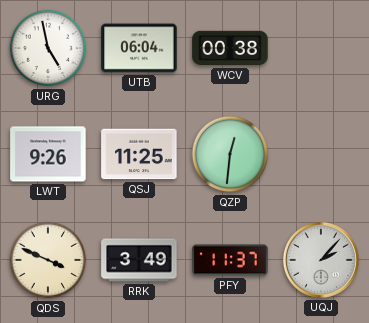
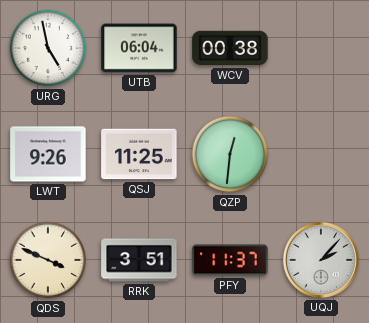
RRK: 3:49 -> 3:51 (139, 260)
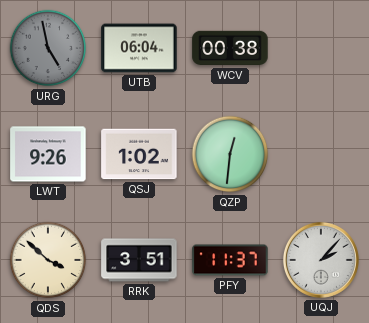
URG dial: white -> grey (48, 48)
QSJ: 11:25 -> 1:02 (139, 154)
QDS: 3:49 -> 3:52 (48, 260)
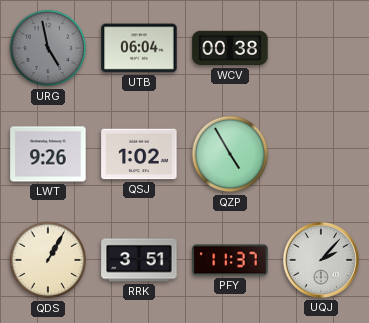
QZP: 12:31 -> 4:55 (230, 154)
QDS: 3:52 -> 1:05 (48, 260)
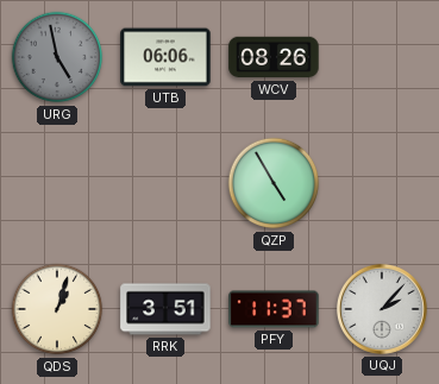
UTB: 06:04 -> 06:06 (165, 57)
WCV: 00:38 -> 08:26 (274, 57)
LWT: 9:26 -> none (48, 154)
QSJ: 1:02 -> none (139, 154)
QDS: 1:05 -> 1:03 (57, 309)
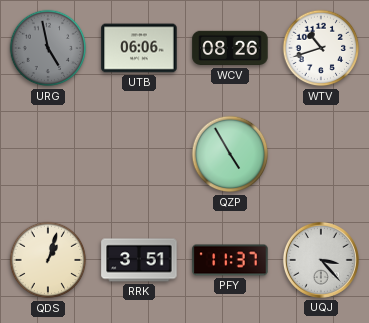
WTV: none -> 10:42 (321, 48)
UQJ: 2:07 -> 3:23 (321, 260)
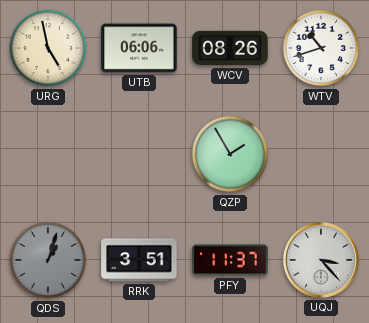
URG dial: grey -> cream (48, 48)
QZP: 4:55 -> 1:55 (230, 154)
QDS dial: cream -> grey (48, 260)
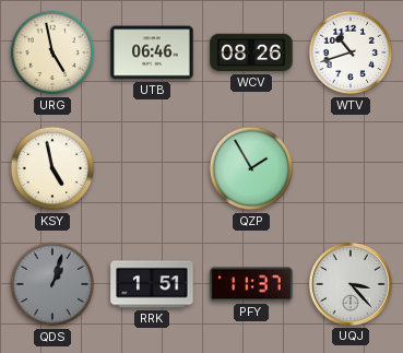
UTB: 06:06 -> 06:46 (152, 52)
KSY: none -> 4:58 (52, 168)
RRK: 3:51 -> 1:51 (152, 284)
